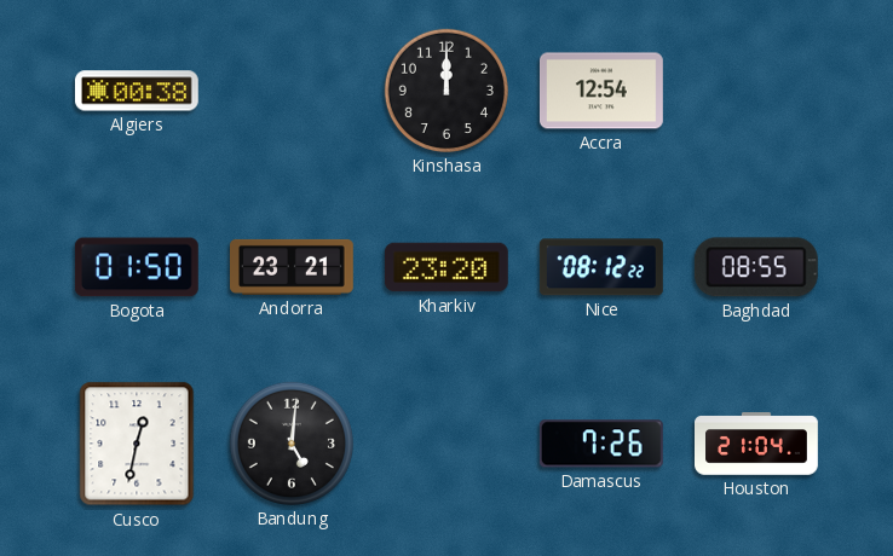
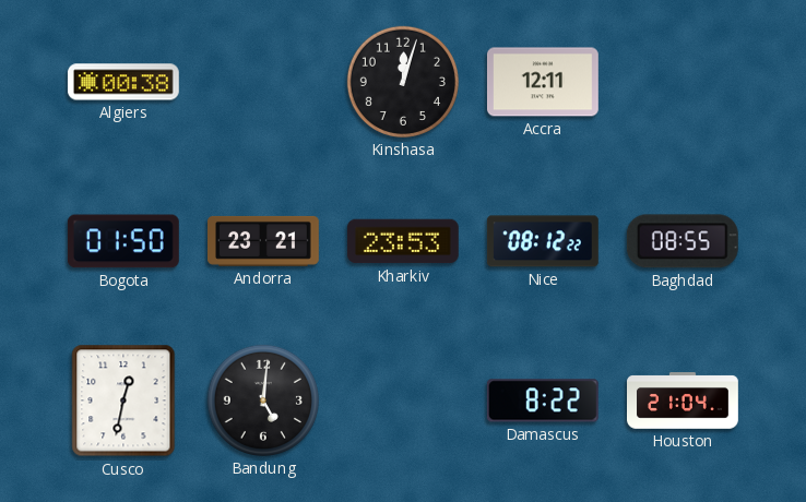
Kinshasa: 12:00 -> 12:03 (403, 82)
Accra: 12:54 -> 12:11 (543, 82)
Kharkiv: 23:20 -> 23:53 (403, 241)
Damascus: 7:26 -> 8:22 (543, 401)
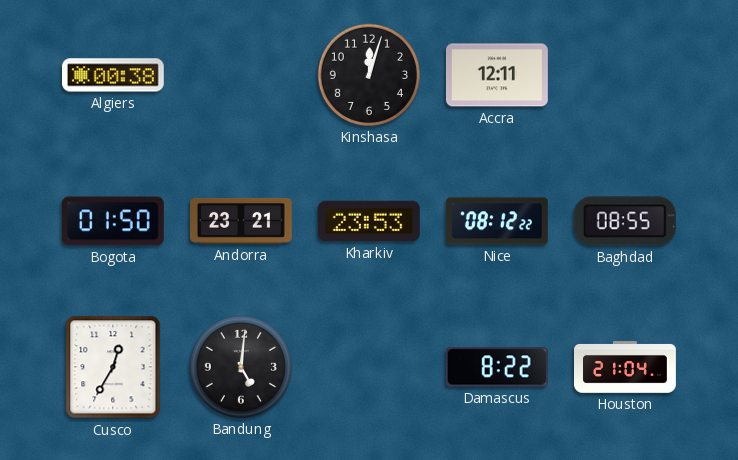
Cusco: 12:32 -> 12:35 (113, 367)
